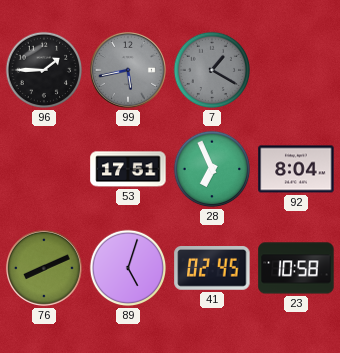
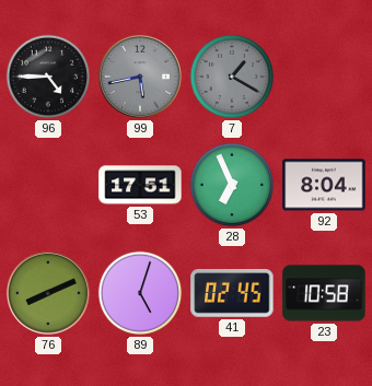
96: 1:45 -> 4:45 (48, 77)
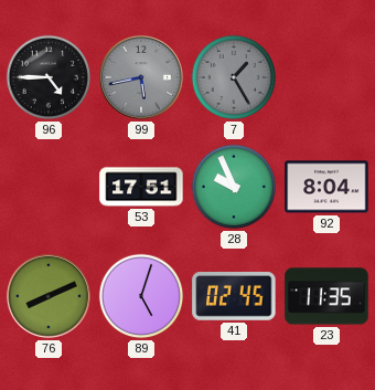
7: 1:20 -> 1:25 (234, 77)
28: 6:56 -> 9:56 (234, 187)
23: 10:58 -> 11:35 (326, 296)
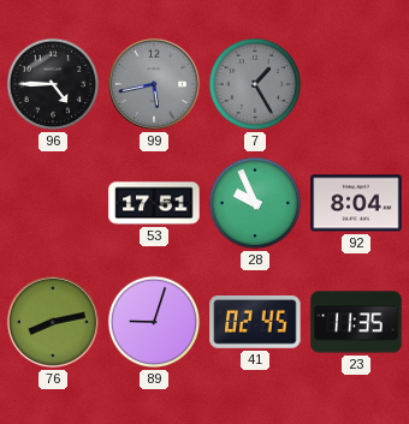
76: 8:11 -> 8:13 (53, 322)
89: 5:03 -> 9:03 (154, 322)
